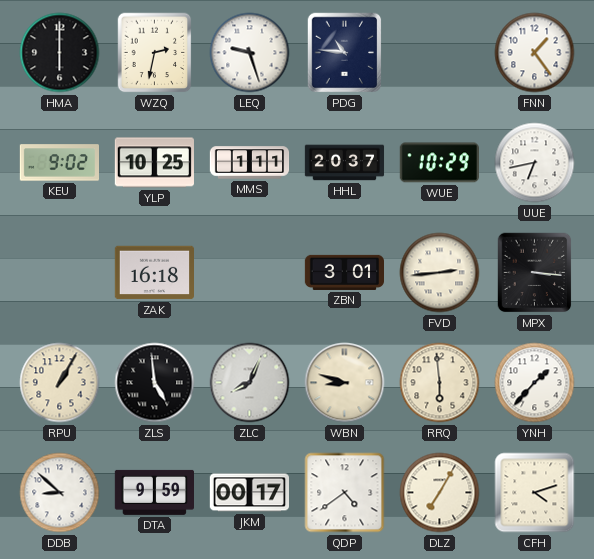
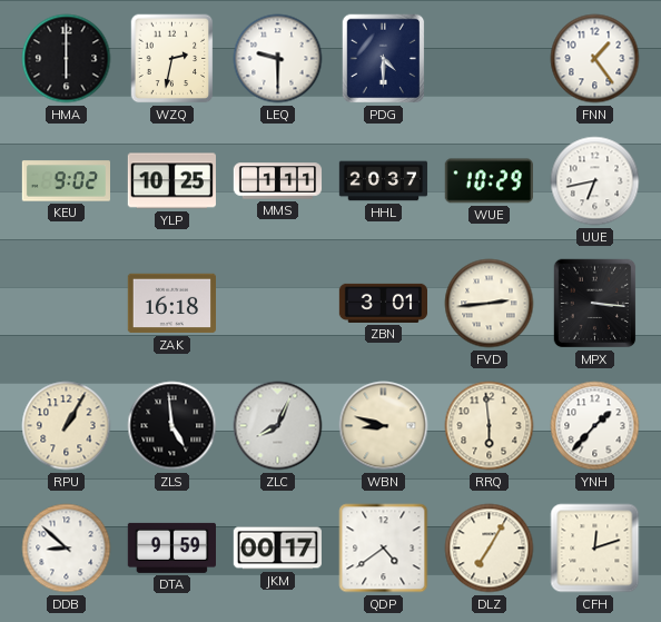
LEQ: 9:27 -> 9:30 (278, 59)
PDG: 10:46 -> 4:30 (384, 59)
CFH: 4:12 -> 12:12 (595, 549)
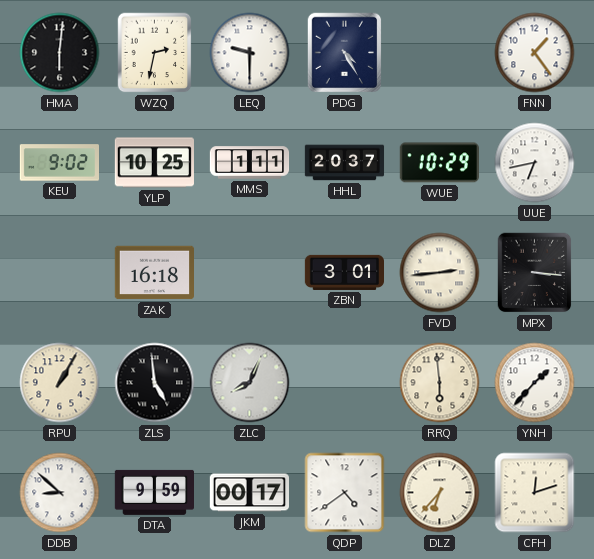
HMA: 6:00 -> 6:01 (60, 53)
PDG: 4:30 -> 4:25 (345, 53)
WBN: 8:48 -> none (384, 426)
DLZ: 7:05 -> 6:37 (440, 493)
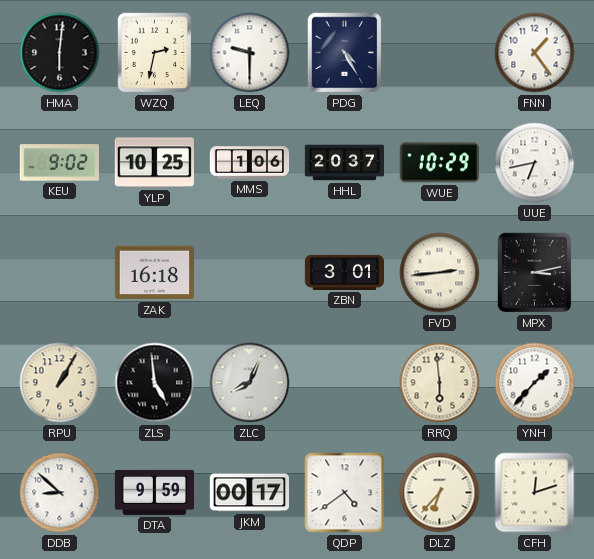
MMS: 1:11 -> 1:06 (250, 163)
MPX: 3:16 -> 3:13 (535, 273)
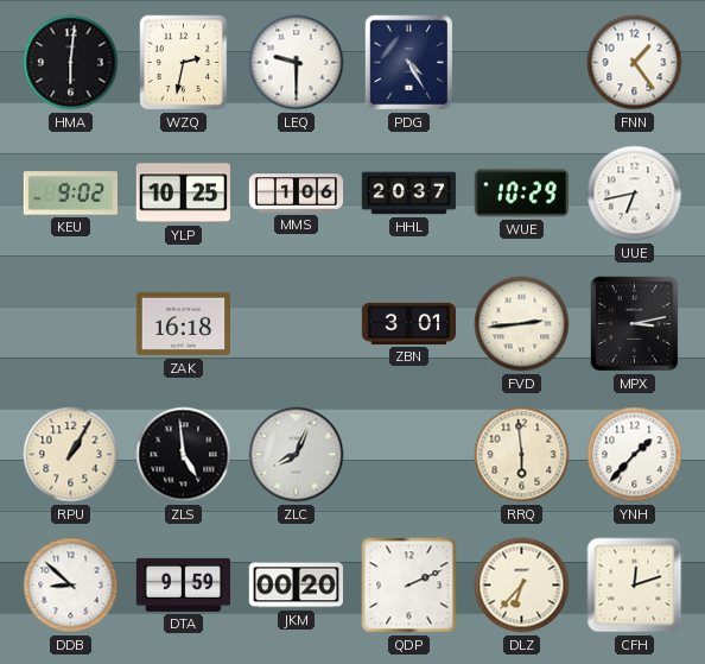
JKM: 00:17 -> 00:20 (296, 586)
QDP: 4:39 -> 2:11 (409, 586)
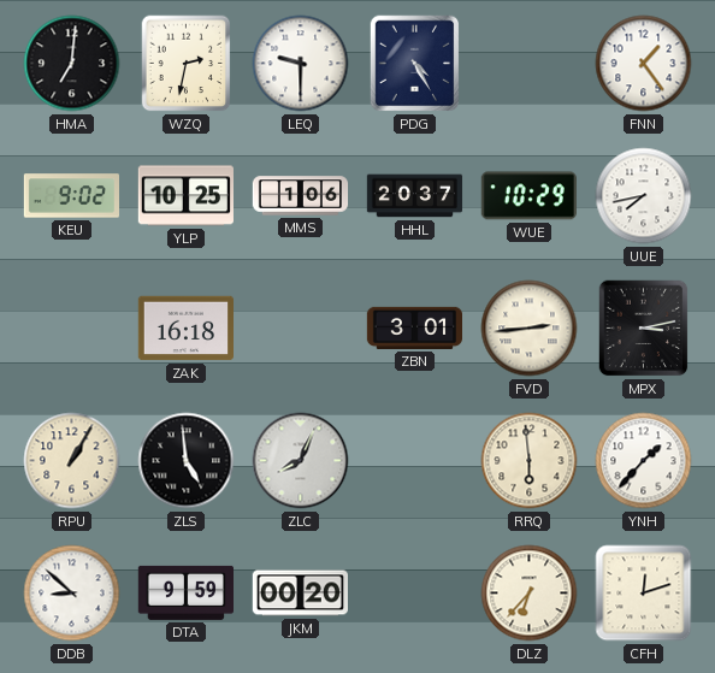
HMA: 6:01 -> 7:01 (72, 64)
UUE: 6:43 -> 7:43 (644, 196)
QDP: 2:11 -> none (409, 586)
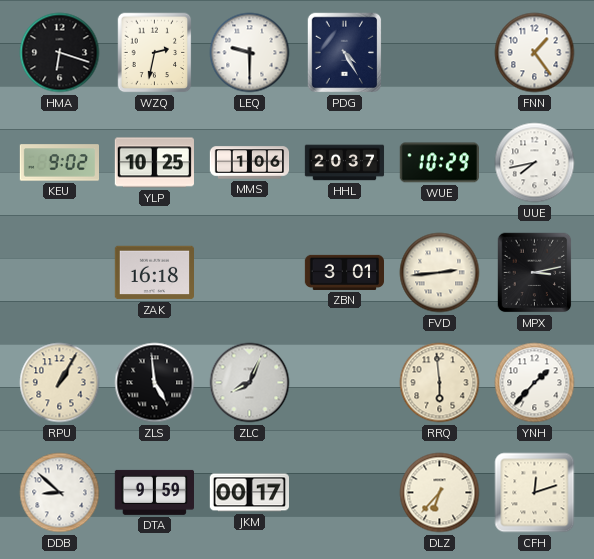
HMA: 7:01 -> 6:18 (60, 53)
JKM: 00:20 -> 00:17 (249, 493)
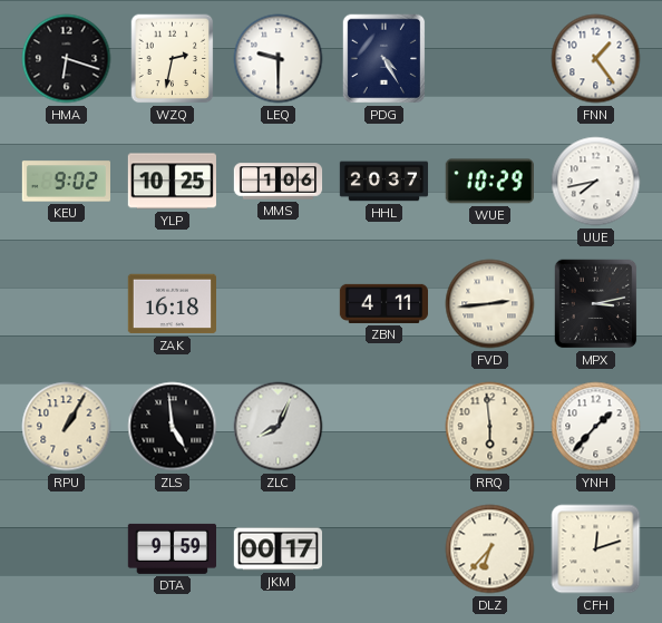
ZBN: 3:01 -> 4:11 (383, 303)
DDB: 8:52 -> none (60, 493)
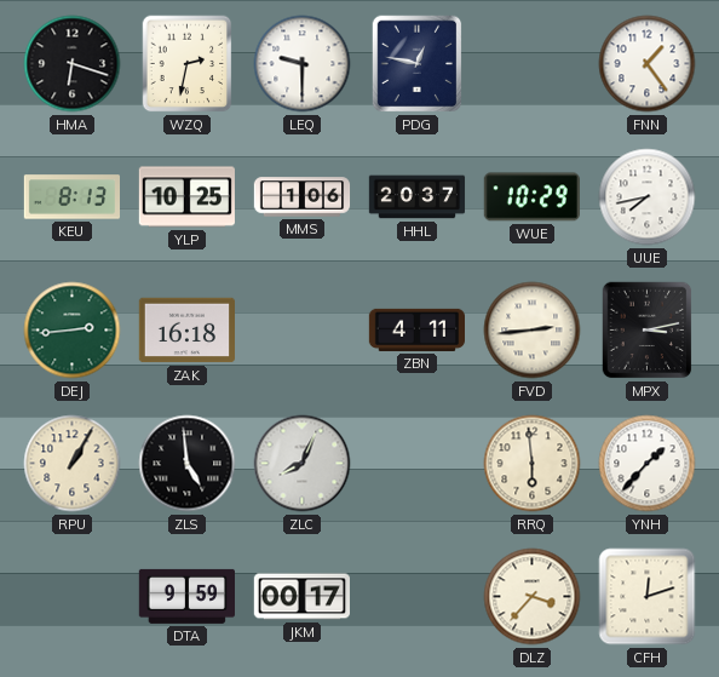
PDG: 4:25 -> 12:47 (418, 64)
KEU: 9:02 -> 8:13 (71, 197)
DEJ: none -> 2:44 (73, 331)
DLZ: 6:37 -> 3:37 (533, 597)
